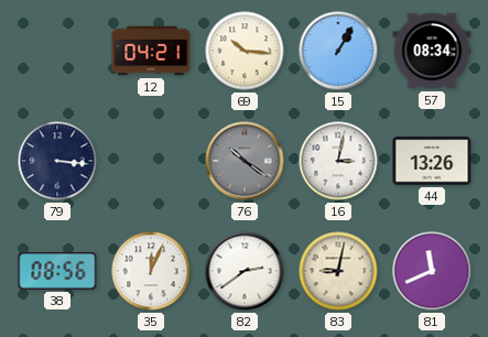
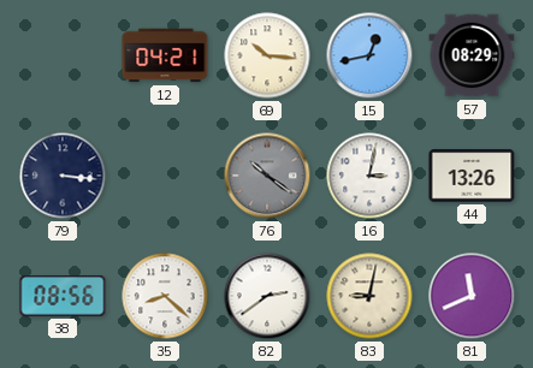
15: 1:05 -> 12:43 (369, 55)
57: 08:34 -> 08:29 (472, 55)
35: 12:04 -> 8:22 (165, 296)
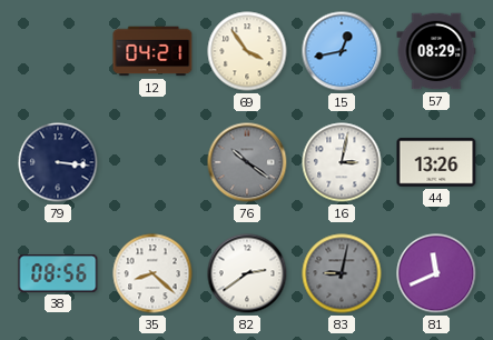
69: 10:16 -> 3:54 (247, 51)
83 dial: cream -> grey (342, 273)
